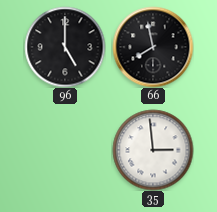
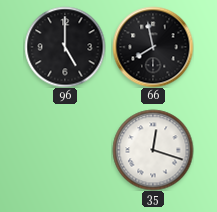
35: 2:59 -> 12:18 (153, 150)
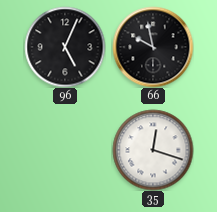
96: 5:00 -> 5:04 (65, 47)
66: 7:58 -> 9:58 (153, 47)
